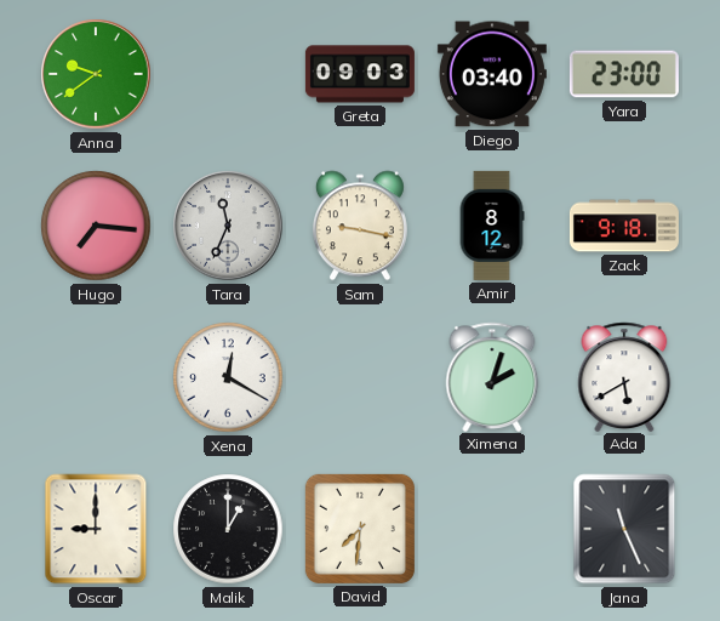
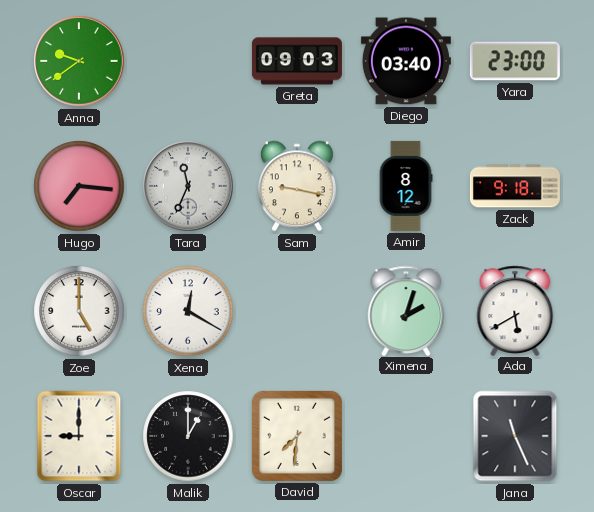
Zoe: none -> 5:00 (79, 311)
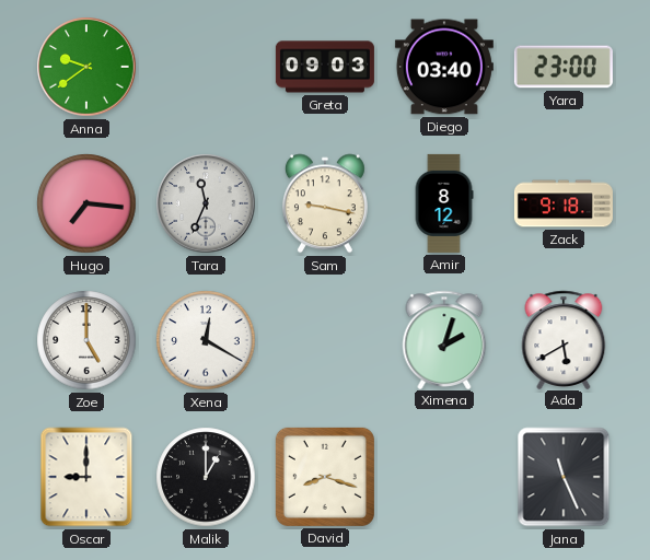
David: 7:31 -> 8:18 (325, 477)
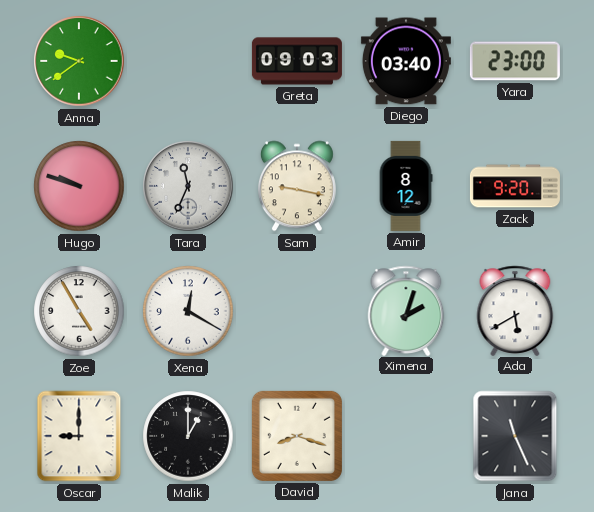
Hugo: 7:16 -> 9:48 (79, 186)
Zack: 9:18 -> 9:20 (515, 186)
Zoe: 5:00 -> 4:55 (79, 311)
